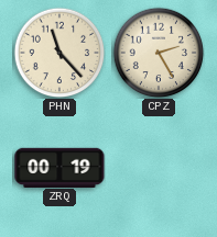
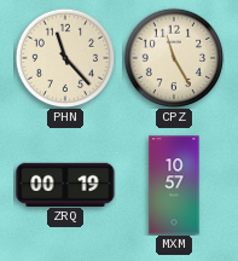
CPZ: 2:25 -> 11:25 (174, 58)
MXM: none -> 10:57 (174, 185)
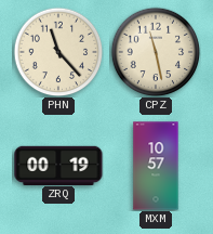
CPZ: 11:25 -> 11:28 (156, 52)
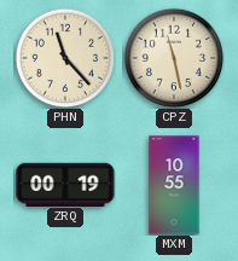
MXM: 10:57 -> 10:55 (174, 185)
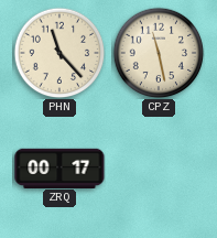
ZRQ: 00:19 -> 00:17 (59, 167)
MXM: 10:55 -> none (174, 185)
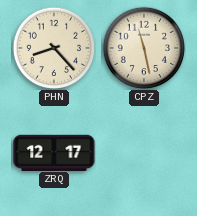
PHN: 11:23 -> 8:23 (54, 48)
ZRQ: 00:17 -> 12:17 (54, 152)
